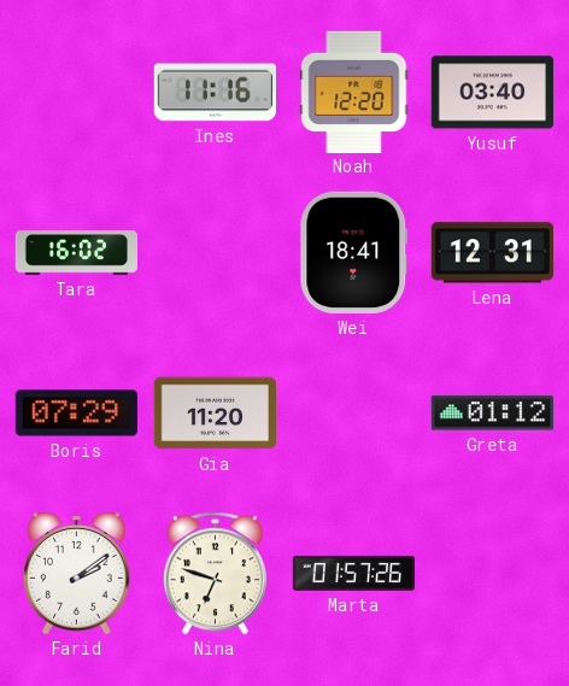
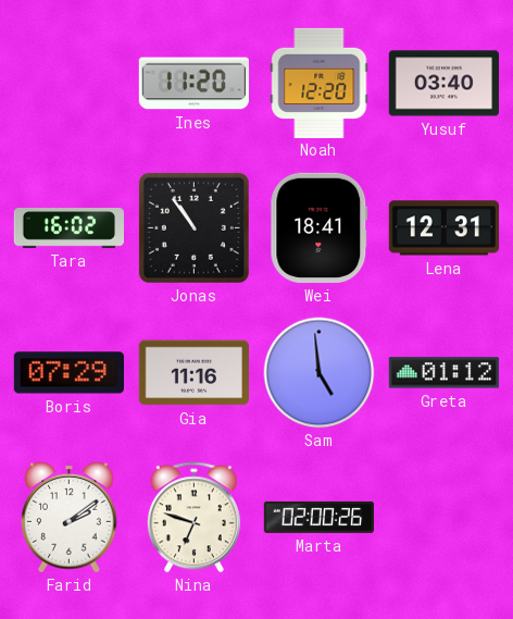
Ines: 11:16 -> 11:20 (193, 84)
Jonas: none -> 10:54 (193, 227)
Gia: 11:20 -> 11:16 (193, 373)
Sam: none -> 4:59 (320, 373)
Marta: 01:57 -> 02:00 (320, 517)
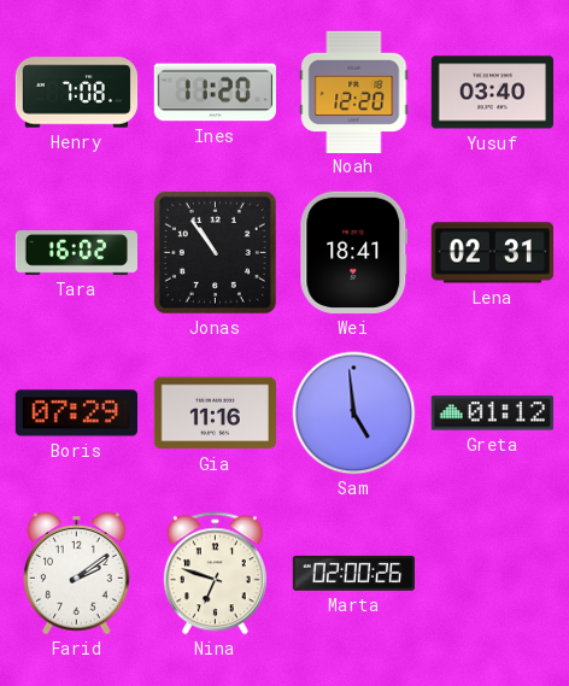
Henry: none -> 7:08 (77, 93)
Lena: 12:31 -> 02:31 (492, 253)
